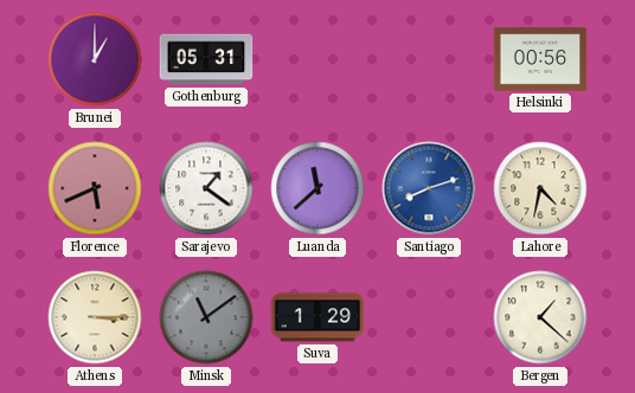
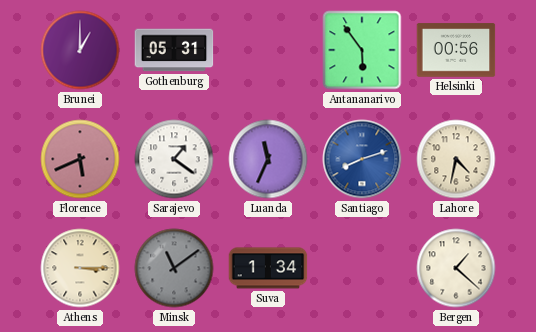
Antananarivo: none -> 5:54 (362, 50)
Luanda: 11:38 -> 11:34 (268, 159)
Suva: 1:29 -> 1:34 (268, 268)
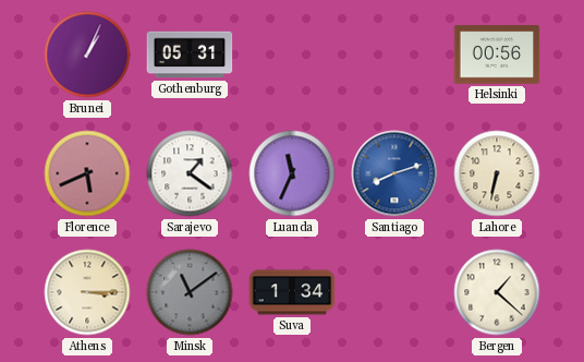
Brunei: 1:00 -> 1:04 (87, 55)
Antananarivo: 5:54 -> none (362, 50)
Lahore: 4:32 -> 6:32 (497, 173)
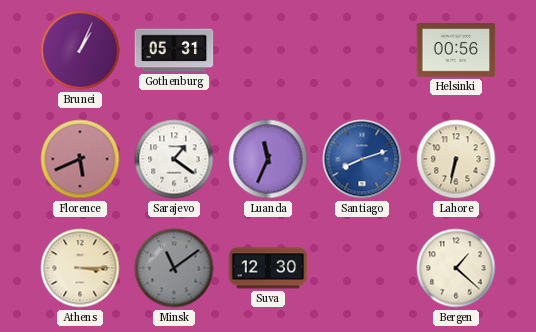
Suva: 1:34 -> 12:30 (268, 268)
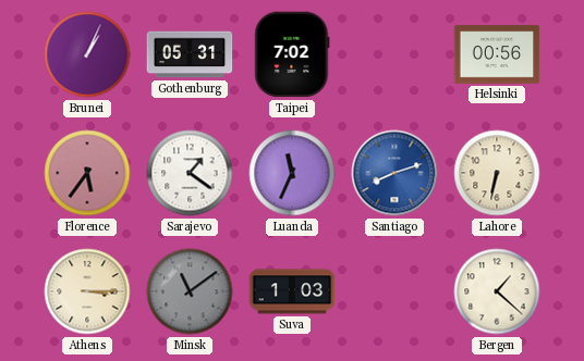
Taipei: none -> 7:02 (292, 54)
Florence: 5:41 -> 5:36 (87, 173)
Suva: 12:30 -> 1:03 (292, 291)
